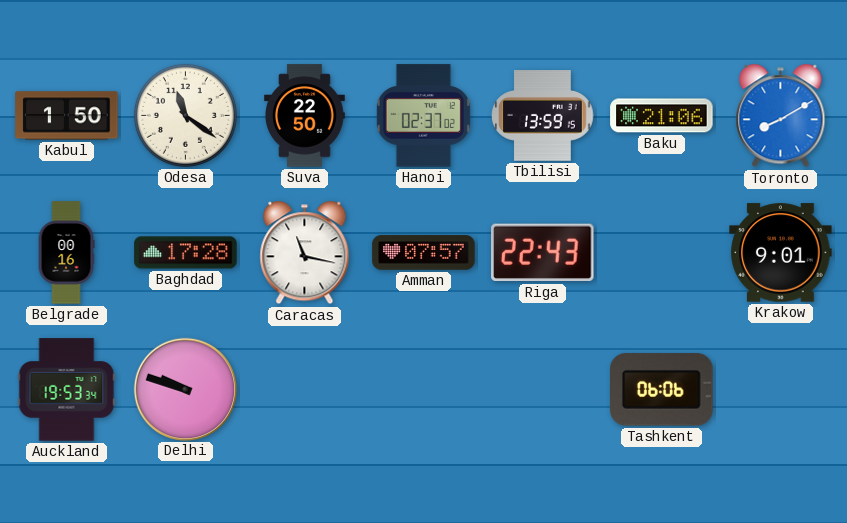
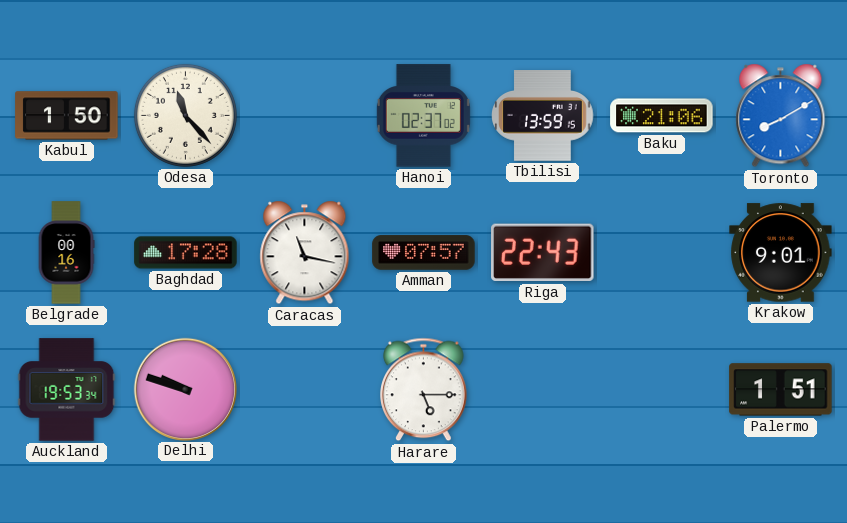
Odesa: 11:21 -> 11:23 (185, 115)
Suva: 22:50 -> none (305, 116)
Harare: none -> 5:15 (424, 390)
Tashkent: 06:06 -> none (662, 390)
Palermo: none -> 1:51 (781, 390)
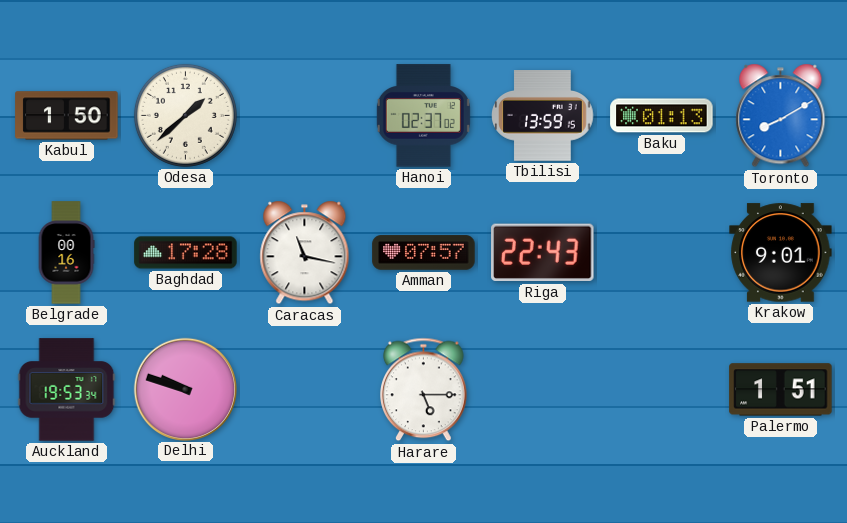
Odesa: 11:23 -> 1:38 (185, 115)
Baku: 21:06 -> 01:13 (662, 116)
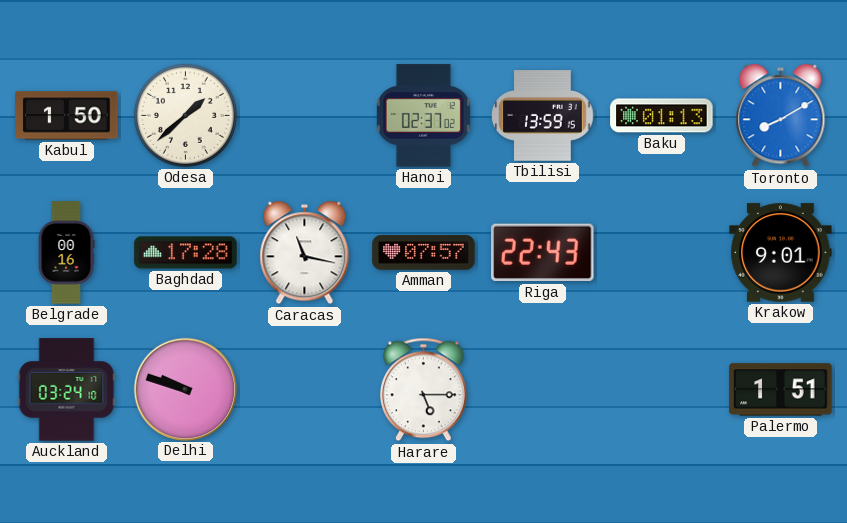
Auckland: 19:53 -> 03:24 (67, 390)
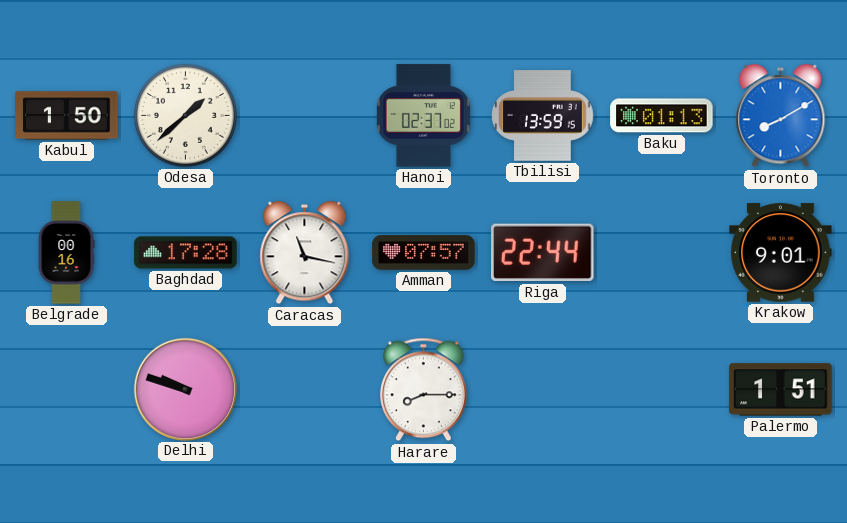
Riga: 22:43 -> 22:44 (543, 253)
Auckland: 03:24 -> none (67, 390)
Harare: 5:15 -> 8:15 (424, 390)
